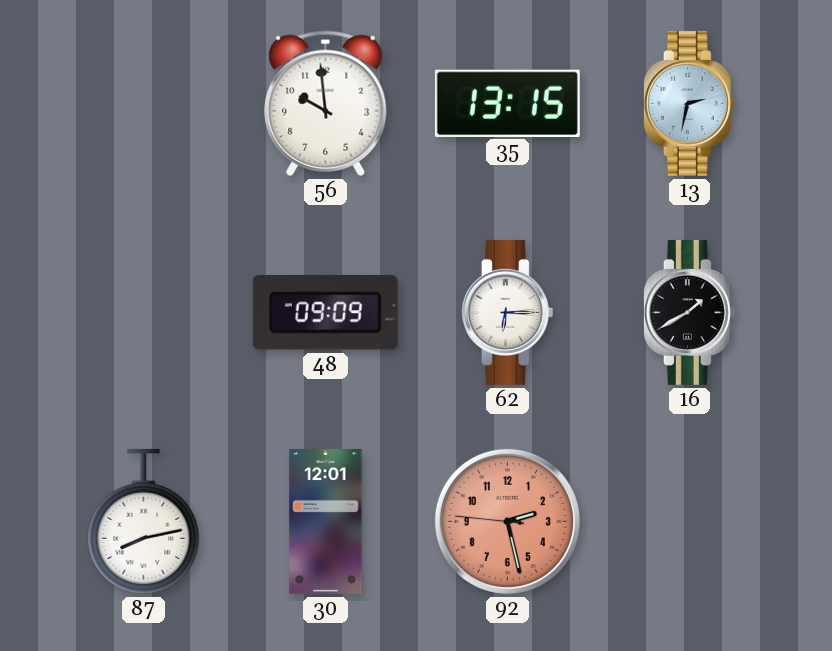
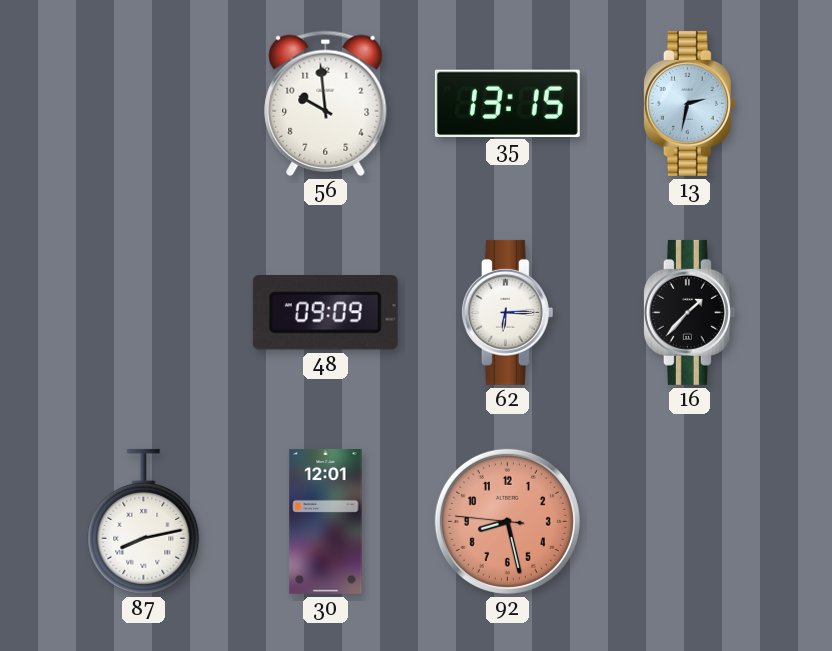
16: 1:40 -> 1:37 (689, 312)
92: 2:27 -> 8:27 (507, 521)
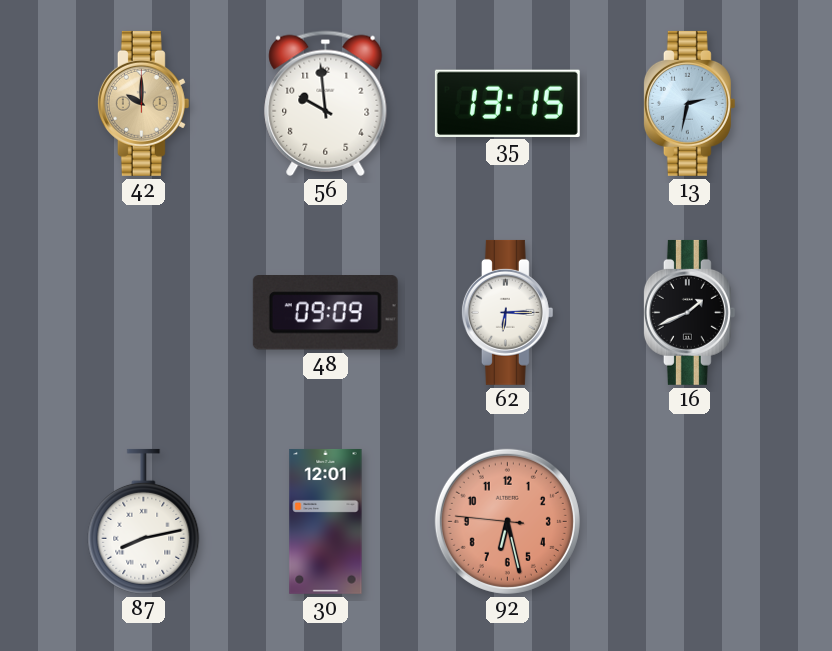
42: none -> 10:00 (143, 103)
16: 1:37 -> 1:41 (689, 312)
92: 8:27 -> 6:27 (507, 521)
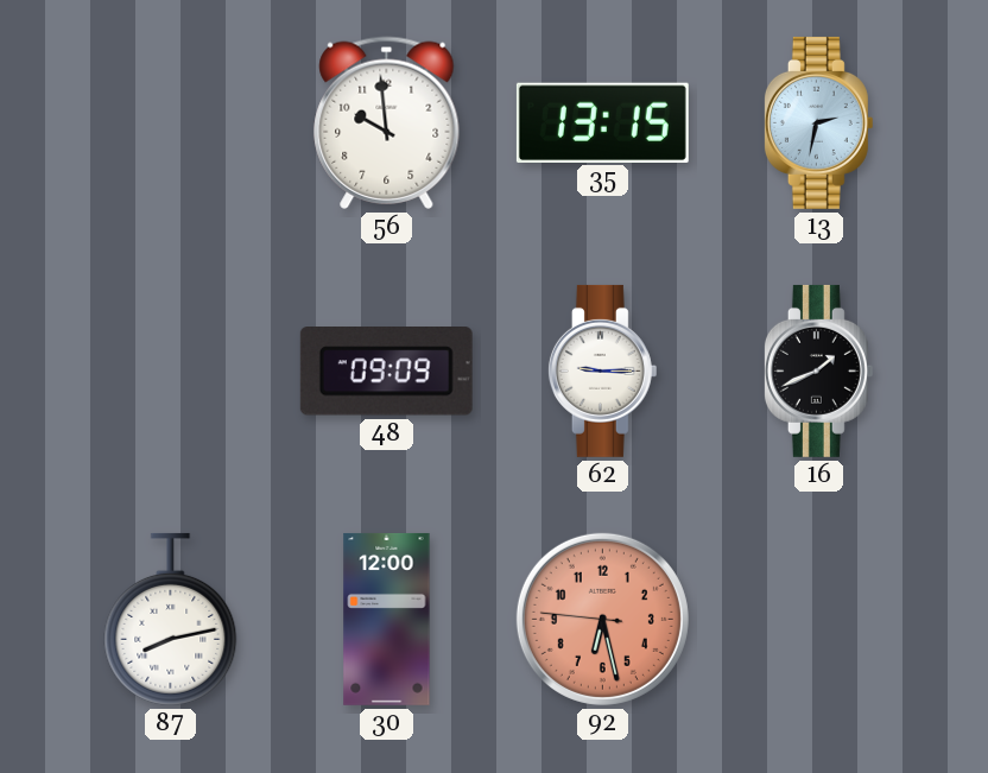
42: 10:00 -> none (143, 103)
62: 6:15 -> 9:15 (602, 370)
30: 12:01 -> 12:00 (387, 619)
